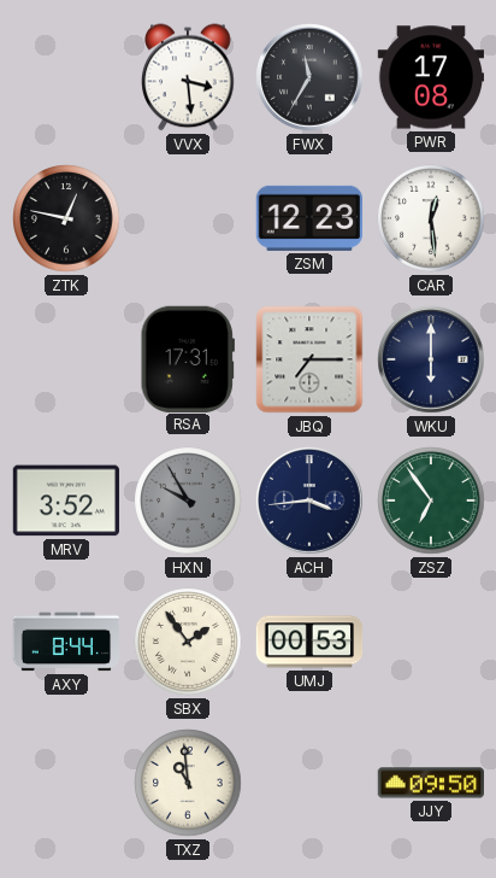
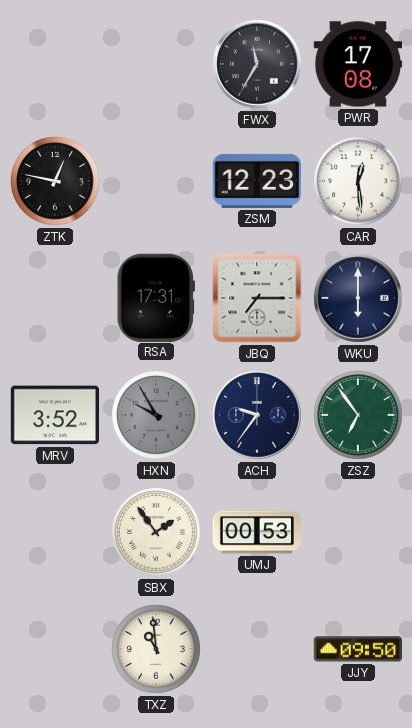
VVX: 3:29 -> none (188, 77)
ACH: 3:44 -> 9:36 (257, 415)
AXY: 8:44 -> none (66, 642)
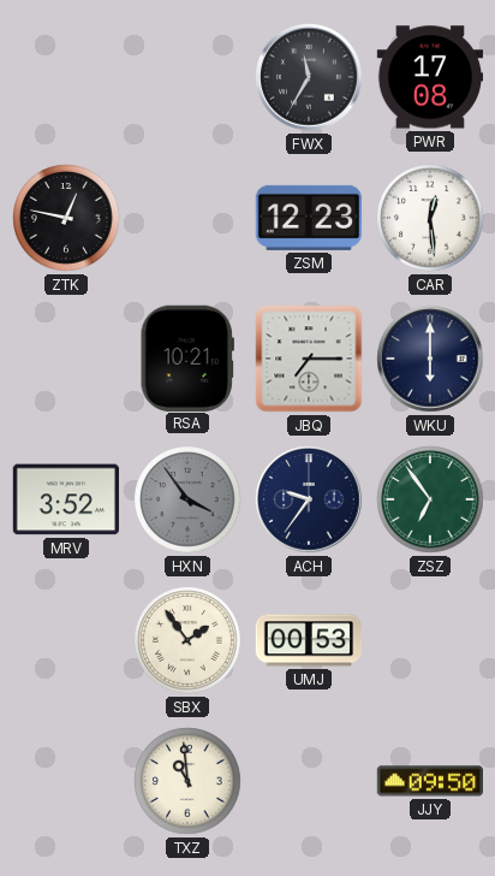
RSA: 17:31 -> 10:21 (187, 357)
HXN: 9:55 -> 3:54 (187, 499)
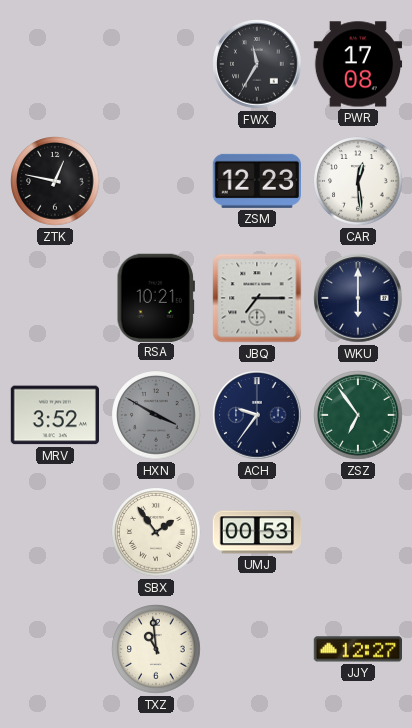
HXN: 3:54 -> 3:50 (156, 415)
JJY: 09:50 -> 12:27 (357, 649)
